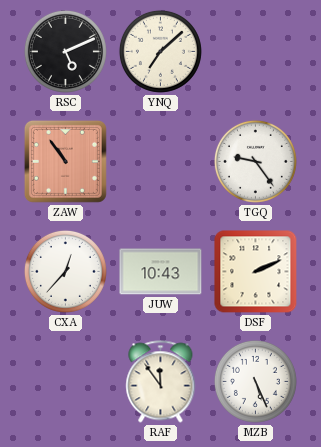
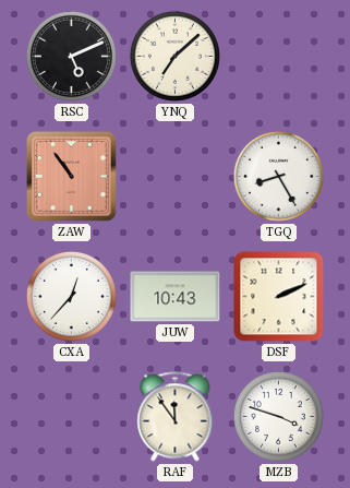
TGQ: 9:24 -> 8:25 (278, 176)
MZB: 5:26 -> 3:48 (278, 416)
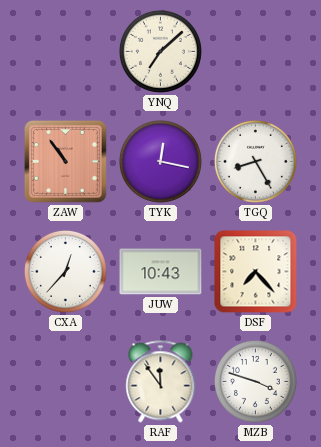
RSC: 5:11 -> none (71, 56)
TYK: none -> 12:17 (160, 161)
DSF: 2:11 -> 7:23 (256, 272)
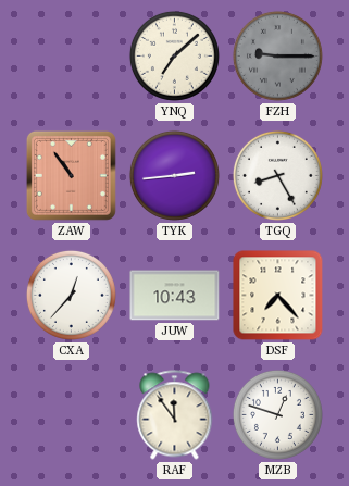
FZH: none -> 9:15 (277, 55)
TYK: 12:17 -> 2:44 (174, 175)
MZB: 3:48 -> 12:48 (277, 414)
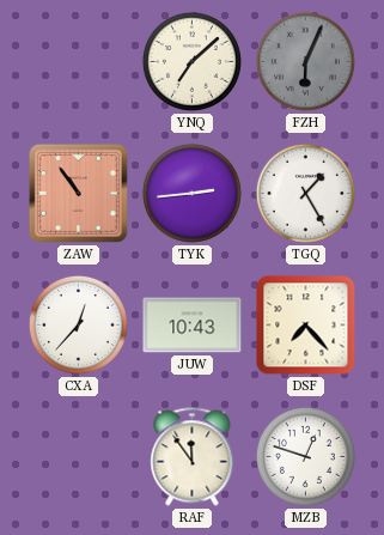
FZH: 9:15 -> 6:04 (305, 61)
TGQ: 8:25 -> 1:25 (305, 193)
